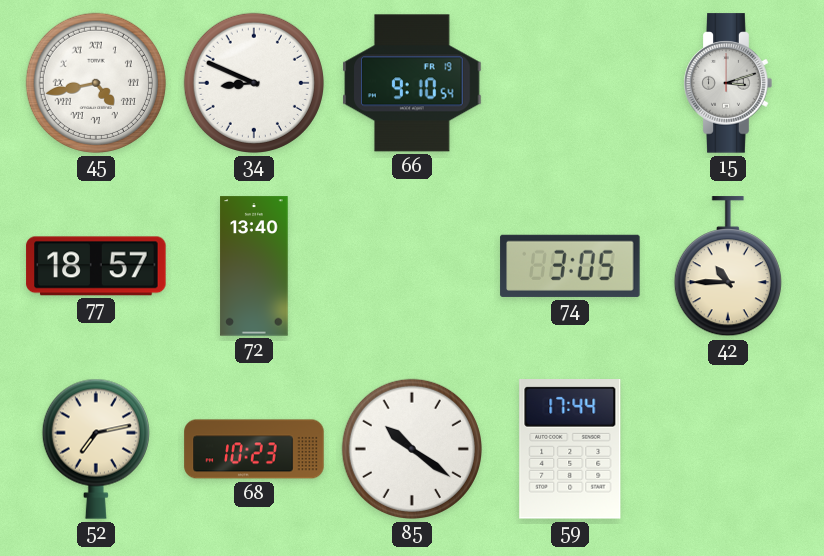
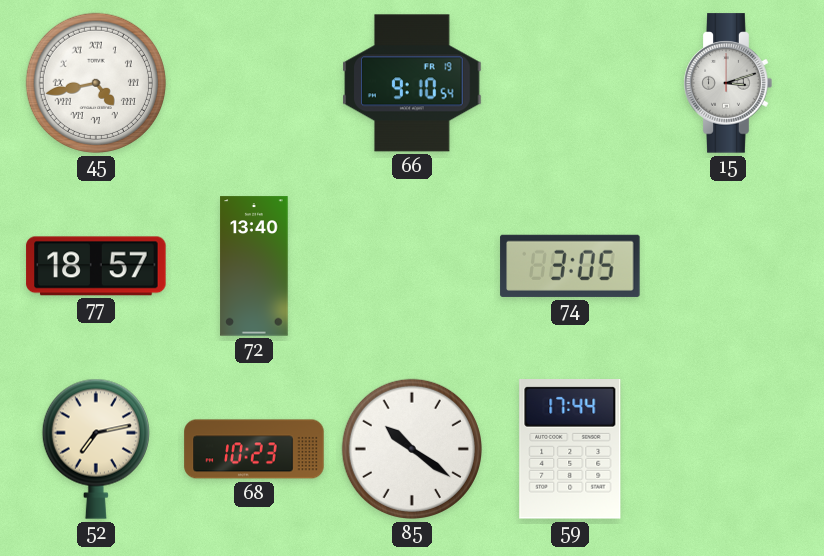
34: 8:49 -> none (254, 83)
42: 10:45 -> none (728, 267)
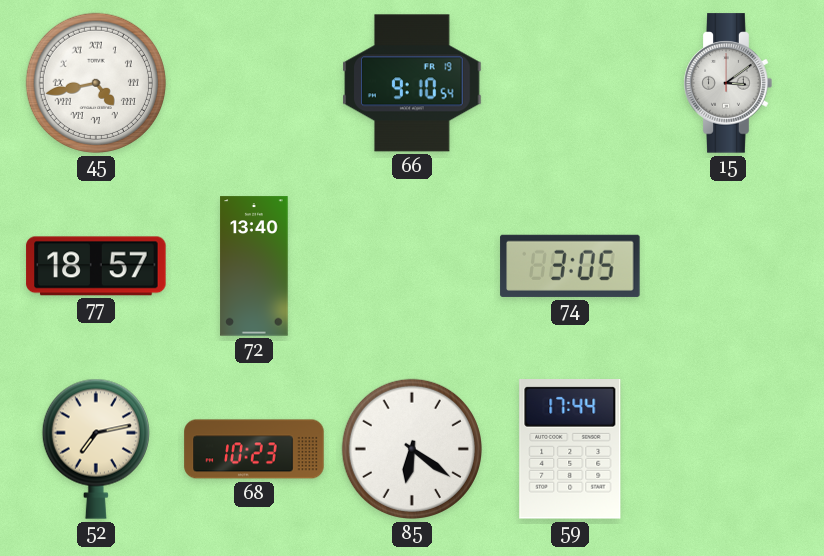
15: 3:12 -> 3:09 (728, 83)
85: 10:21 -> 6:21 (412, 449)
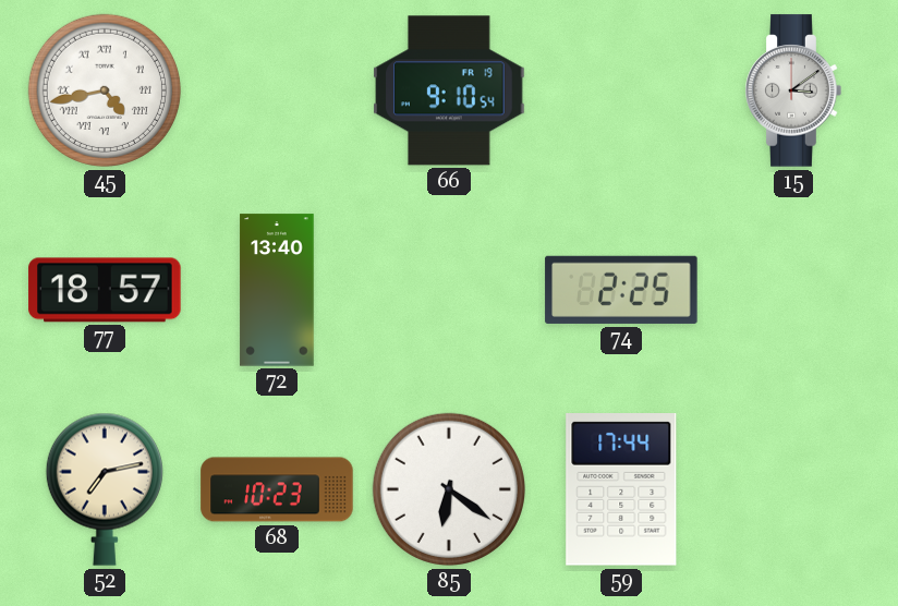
74: 3:05 -> 2:25 (621, 290)
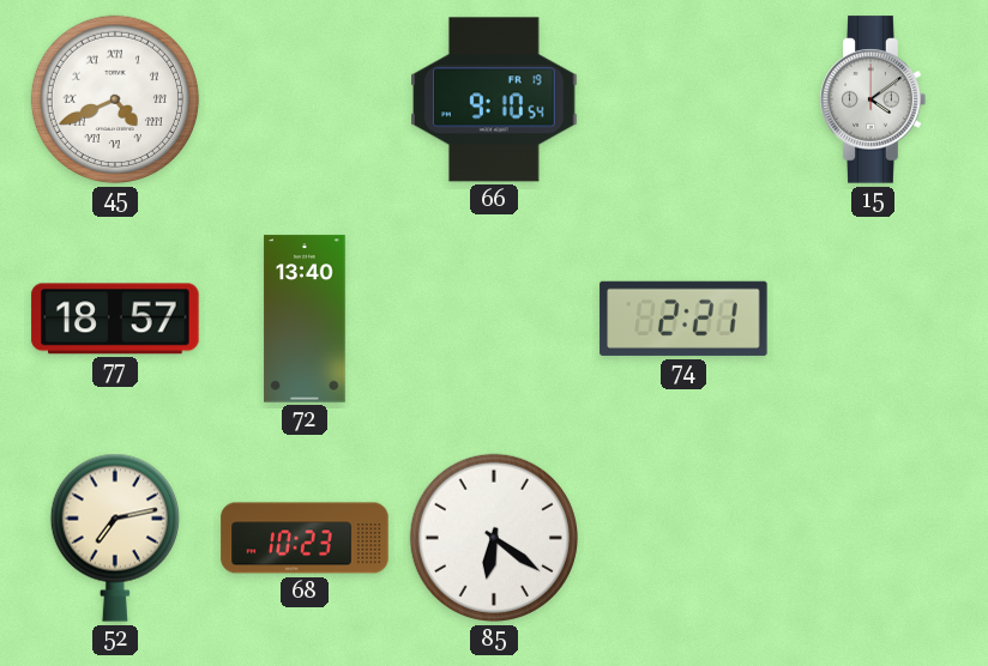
45: 4:43 -> 4:41 (115, 99)
15: 3:09 -> 4:09 (873, 99)
74: 2:25 -> 2:21 (683, 319)
59: 17:44 -> none (621, 490)
